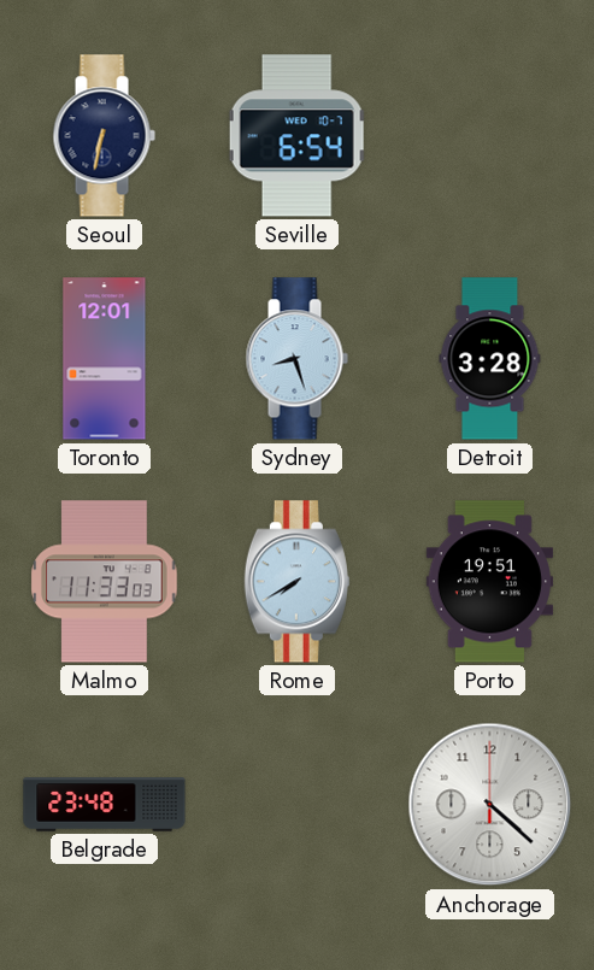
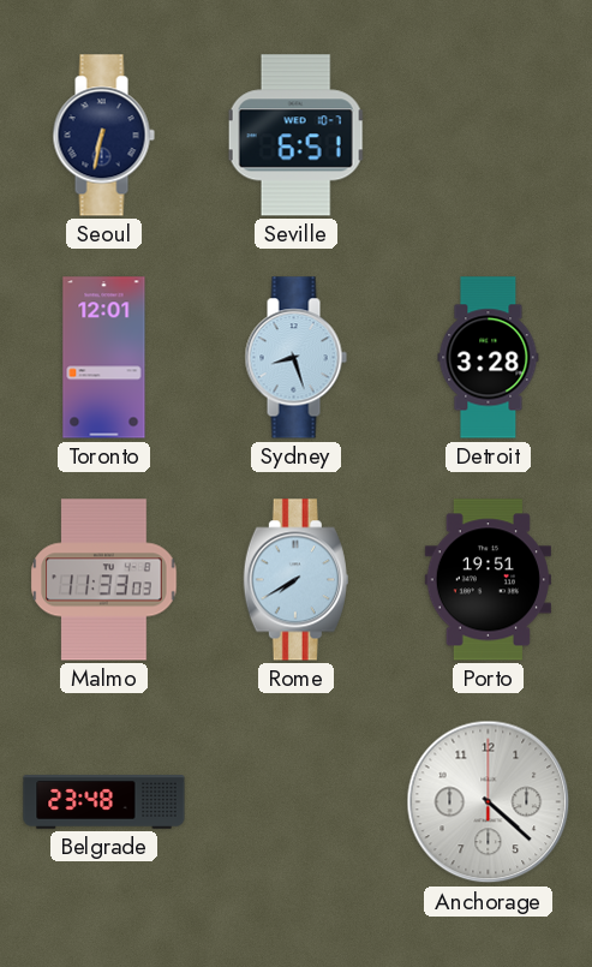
Seville: 6:54 -> 6:51 (295, 136)
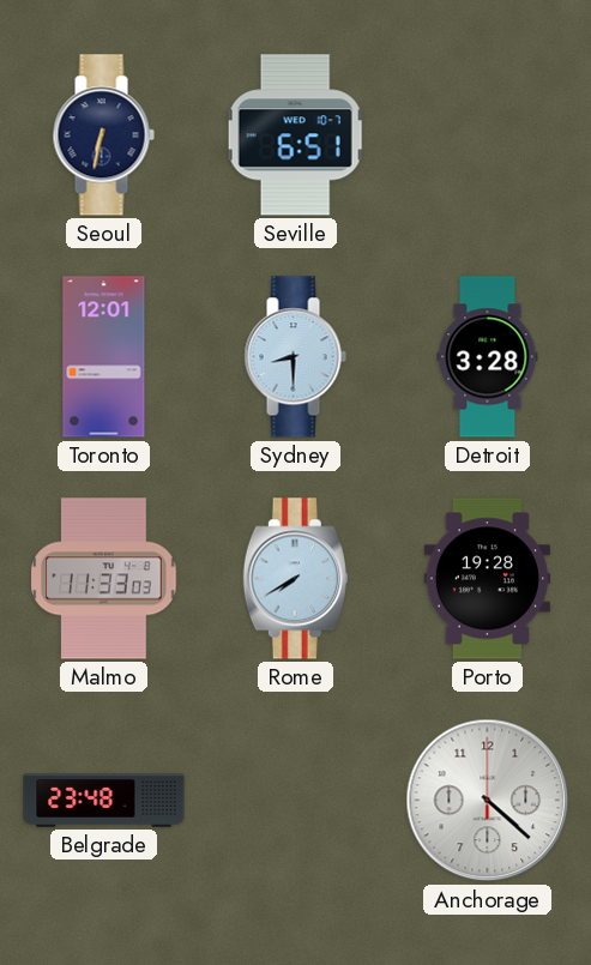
Sydney: 8:27 -> 8:30 (295, 357)
Porto: 19:51 -> 19:28 (487, 579)
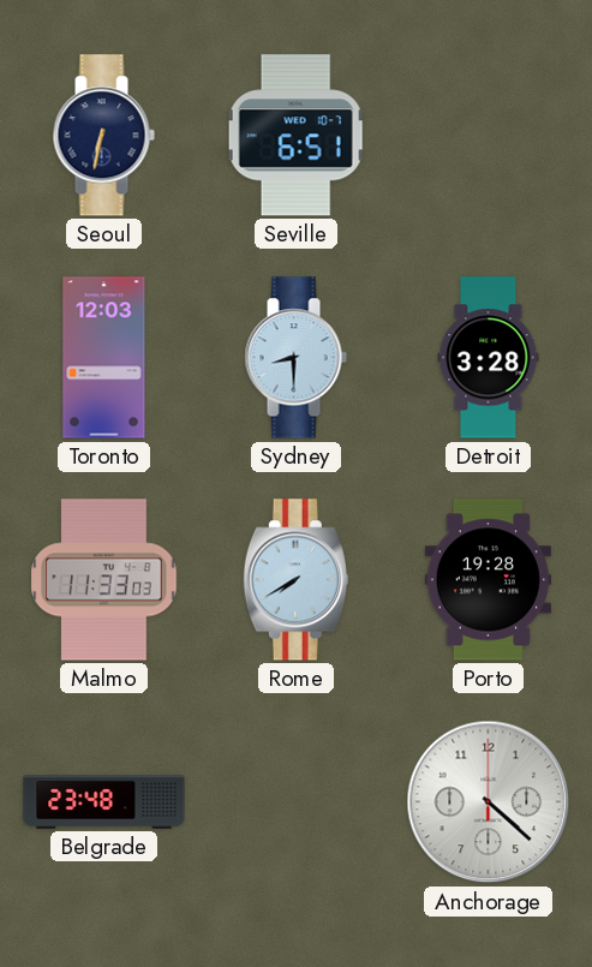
Toronto: 12:01 -> 12:03 (104, 358)
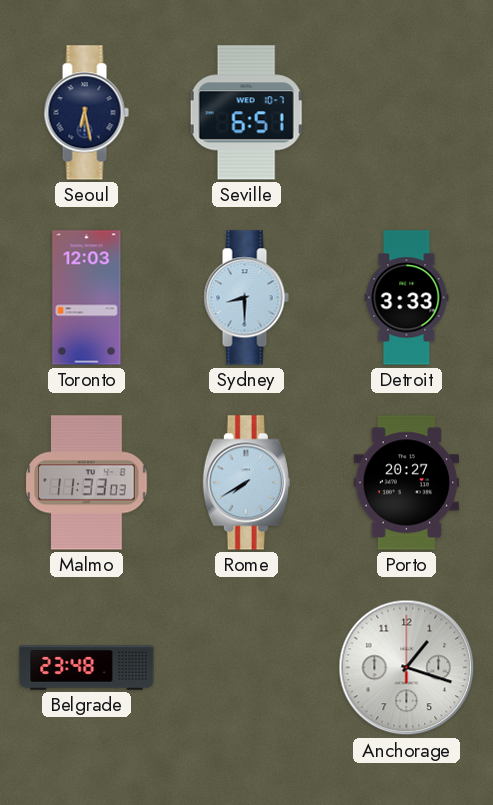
Seoul: 6:32 -> 6:28 (86, 113)
Detroit: 3:28 -> 3:33 (407, 298)
Porto: 19:28 -> 20:27 (406, 483)
Anchorage: 4:22 -> 1:18 (407, 668)
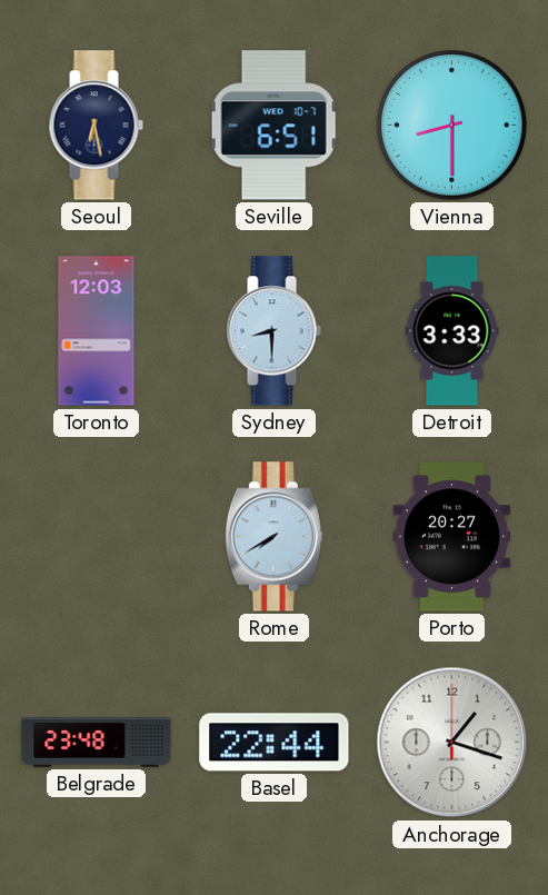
Vienna: none -> 8:30 (452, 126)
Malmo: 11:33 -> none (87, 483)
Basel: none -> 22:44 (275, 743)
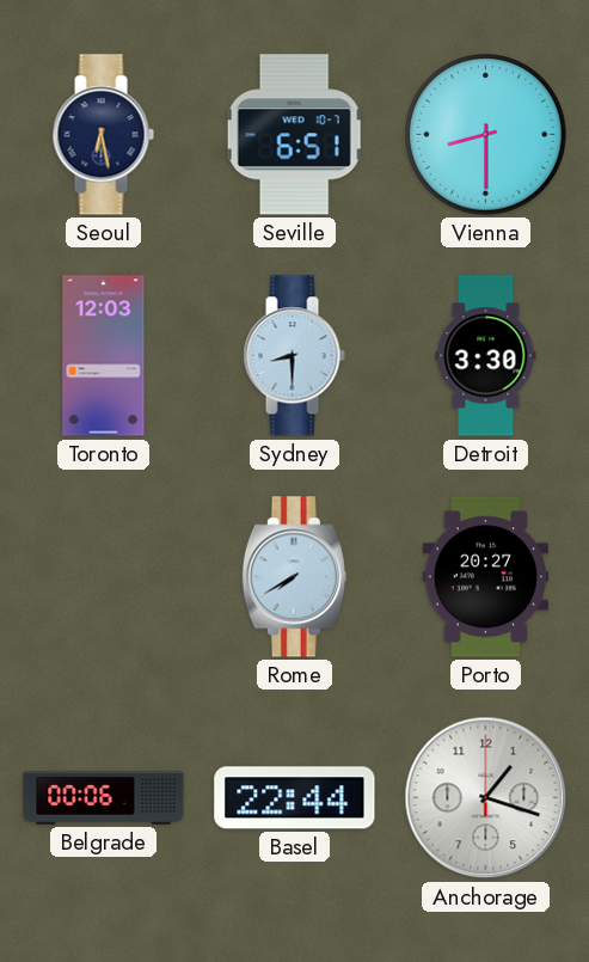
Detroit: 3:33 -> 3:30 (486, 356)
Belgrade: 23:48 -> 00:06 (104, 798)
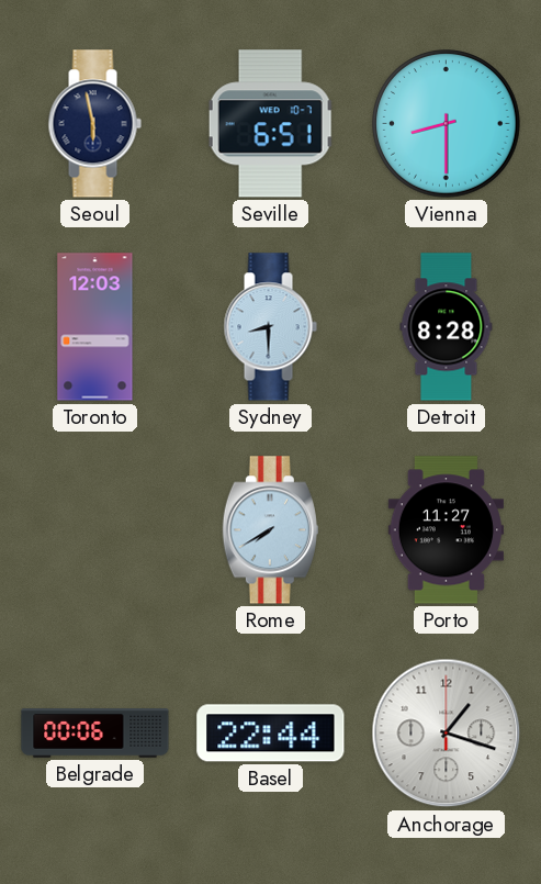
Seoul: 6:28 -> 5:58 (94, 124)
Detroit: 3:30 -> 8:28 (447, 327)
Porto: 20:27 -> 11:27 (446, 530)
